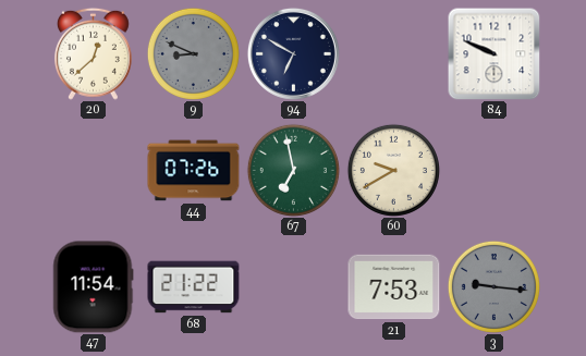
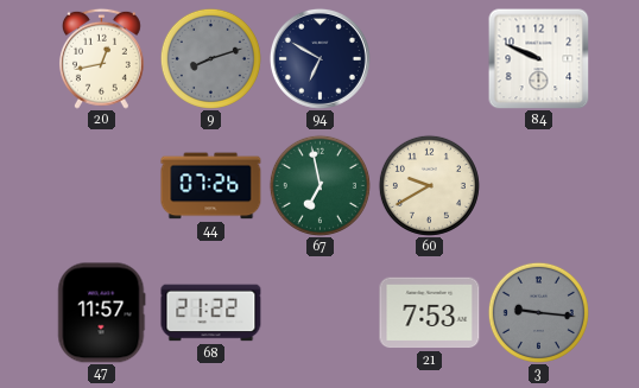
20: 12:38 -> 12:43 (101, 58)
9: 8:49 -> 8:12 (210, 58)
47: 11:54 -> 11:57 (102, 313)
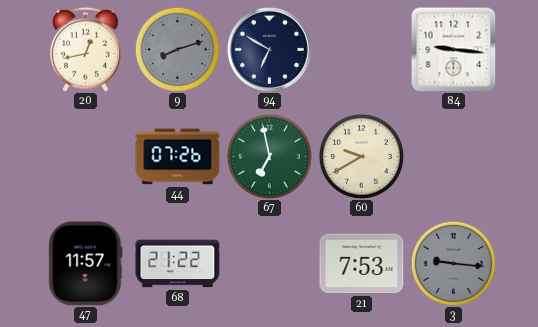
84: 9:49 -> 9:16 (453, 49)
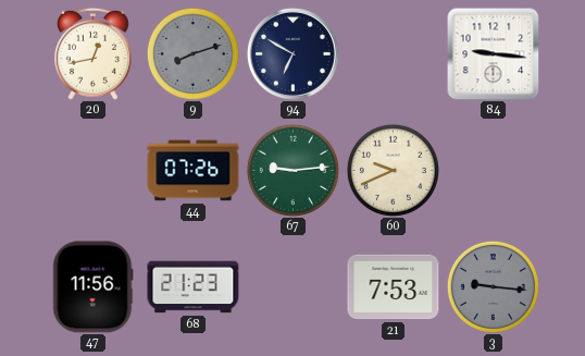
67: 6:58 -> 9:14 (292, 170)
60: 9:40 -> 9:41 (393, 170)
47: 11:57 -> 11:56 (94, 287)
68: 21:22 -> 21:23 (194, 287)
